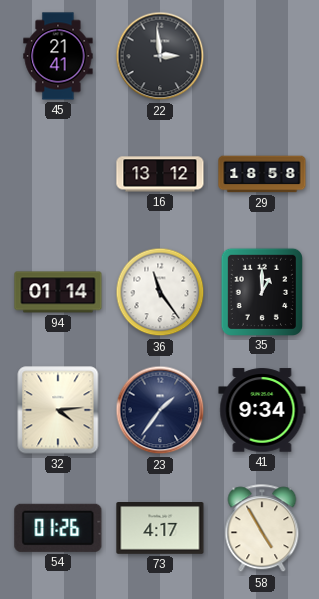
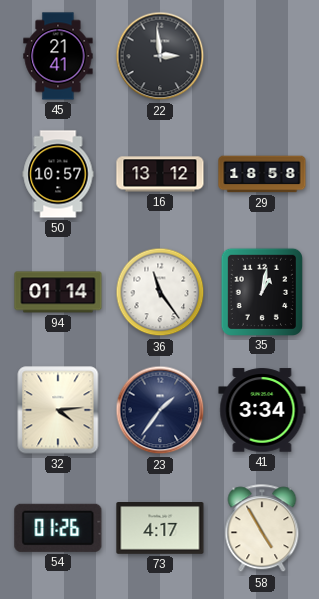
50: none -> 10:57 (58, 174)
35: 1:00 -> 1:02 (262, 291)
41: 9:34 -> 3:34 (262, 410)
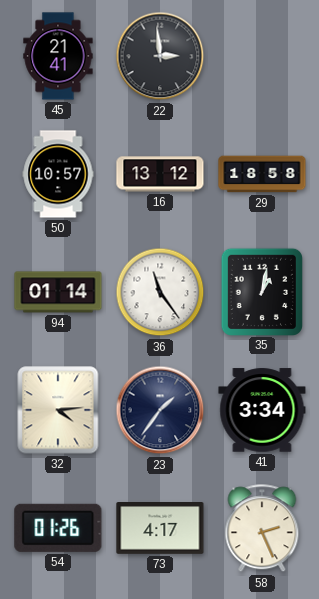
58: 4:55 -> 2:26 (262, 529)
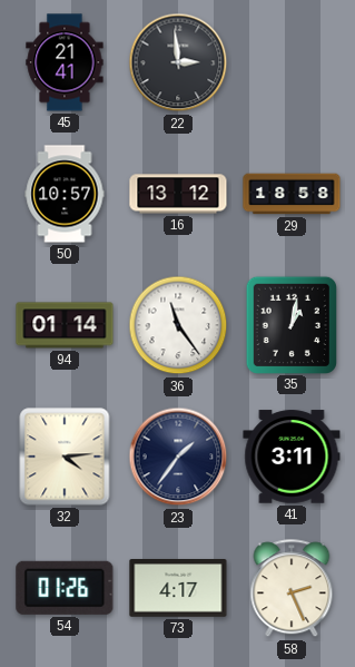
41: 3:34 -> 3:11 (292, 457)
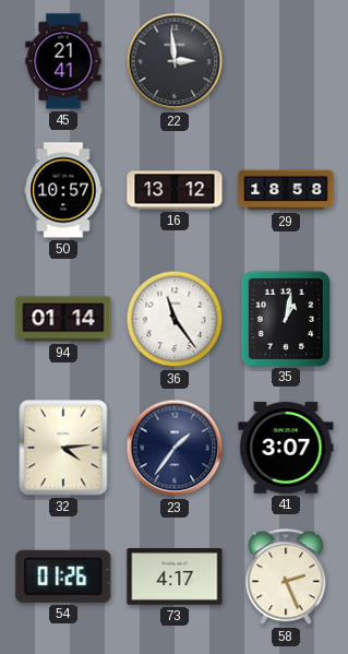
41: 3:11 -> 3:07 (286, 448)
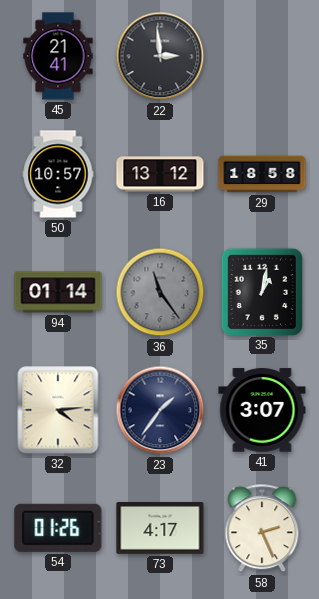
36 dial: white -> grey (160, 292)
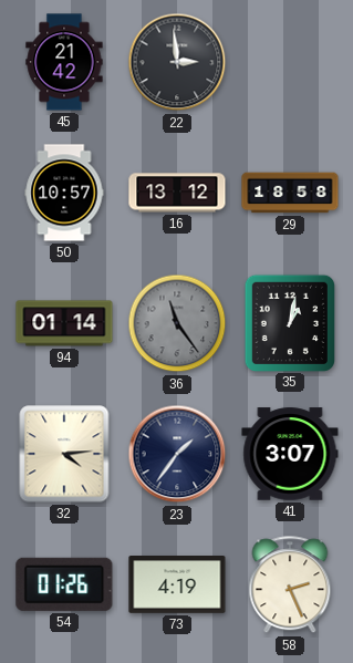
45: 21:41 -> 21:42 (64, 62)
73: 4:17 -> 4:19 (177, 586)
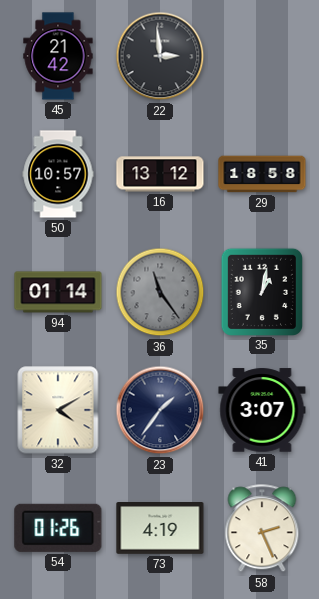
32: 4:14 -> 4:10 (58, 410)
